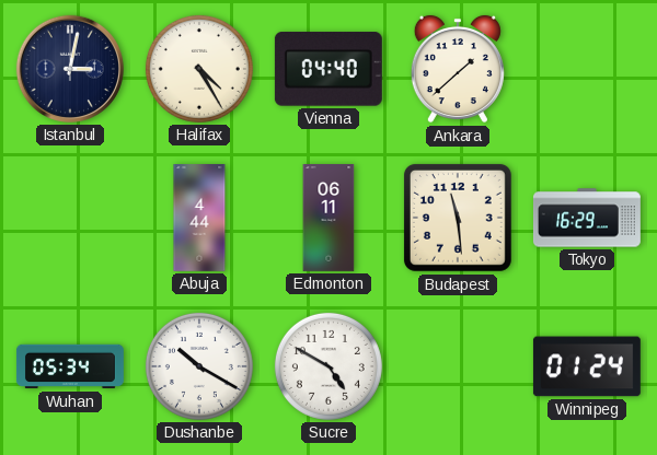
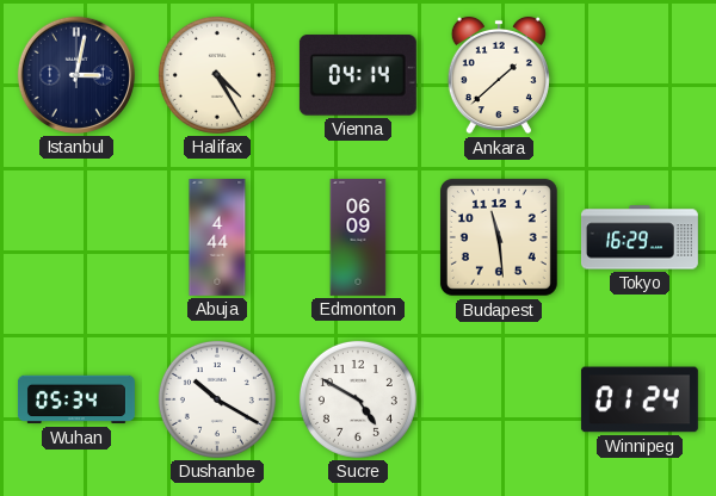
Vienna: 04:40 -> 04:14 (358, 75)
Edmonton: 06:11 -> 06:09 (358, 238)
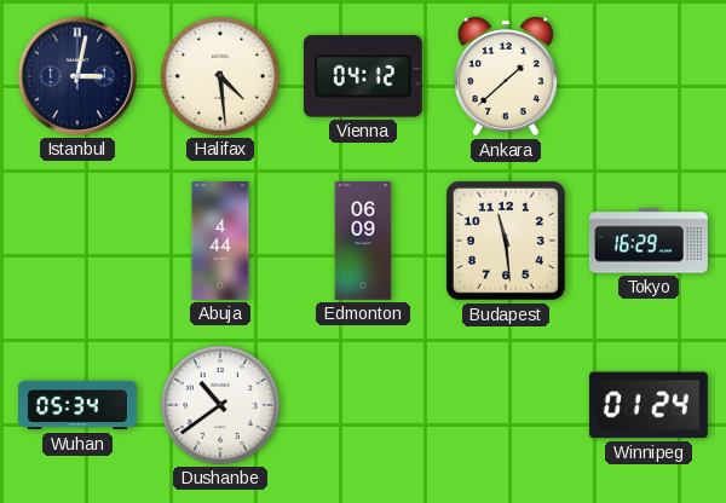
Halifax: 4:25 -> 4:29 (220, 76)
Vienna: 04:14 -> 04:12 (363, 76)
Dushanbe: 10:20 -> 10:39 (220, 405)
Sucre: 4:50 -> none (358, 399)
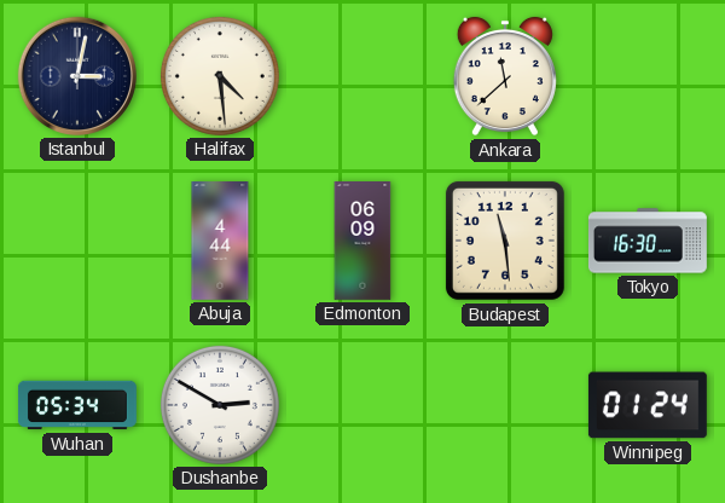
Vienna: 04:12 -> none (363, 76)
Ankara: 1:38 -> 11:38 (505, 76)
Tokyo: 16:29 -> 16:30 (648, 241)
Dushanbe: 10:39 -> 2:50 (220, 405)
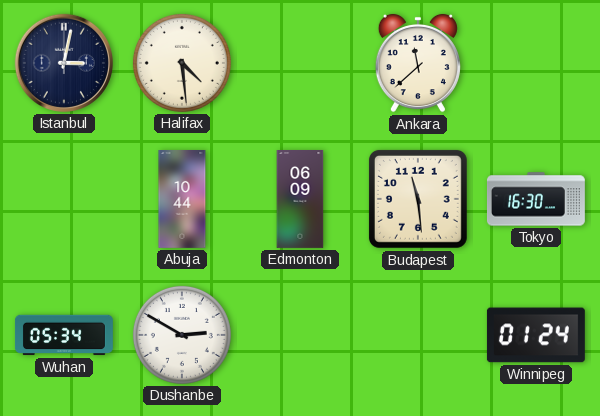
Abuja: 4:44 -> 10:44 (182, 200)
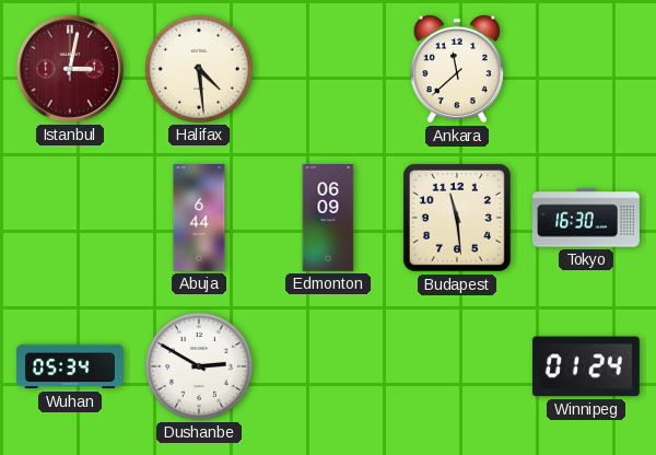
Istanbul dial: navy -> burgundy (70, 69)
Abuja: 10:44 -> 6:44 (199, 219)
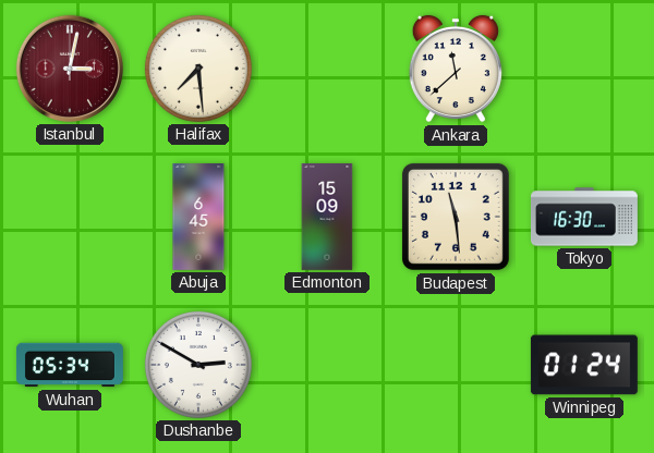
Halifax: 4:29 -> 7:29 (198, 69)
Abuja: 6:44 -> 6:45 (198, 218)
Edmonton: 06:09 -> 15:09 (327, 218)
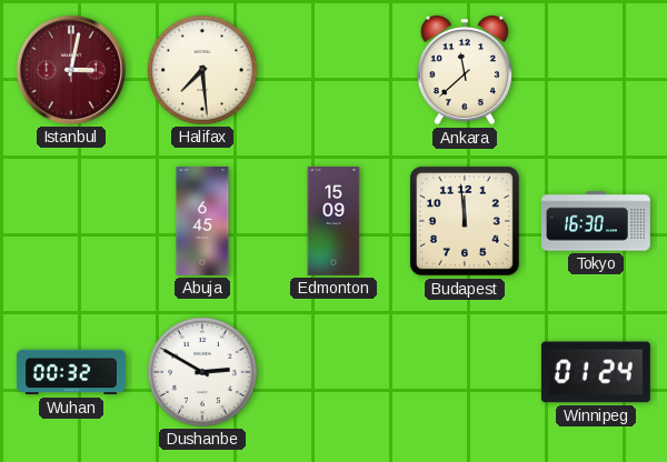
Budapest: 11:29 -> 11:59 (465, 221)
Wuhan: 05:34 -> 00:32 (71, 372)
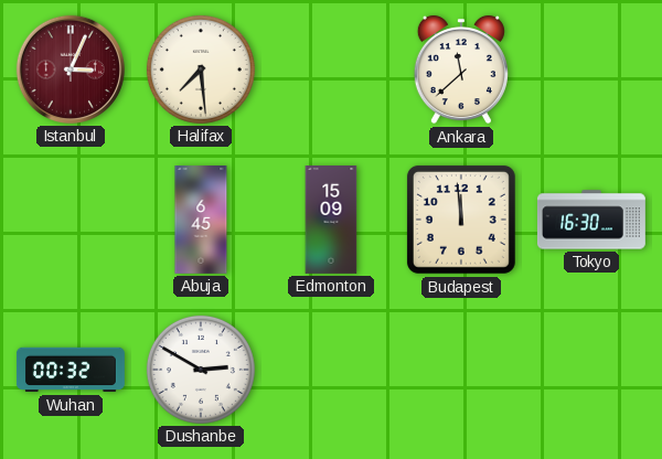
Istanbul: 3:02 -> 3:04 (71, 70)
Winnipeg: 01:24 -> none (596, 372)
